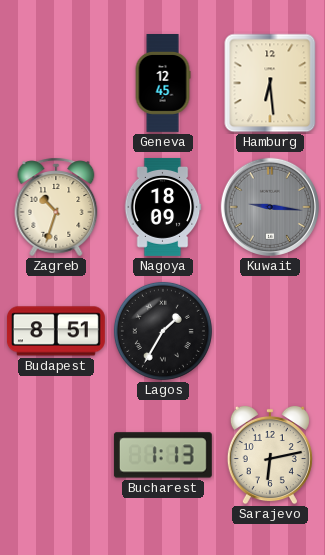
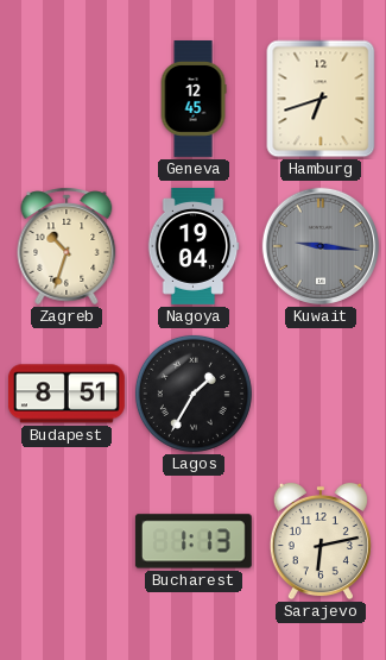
Hamburg: 6:29 -> 6:42 (321, 99)
Nagoya: 18:09 -> 19:04 (194, 246)
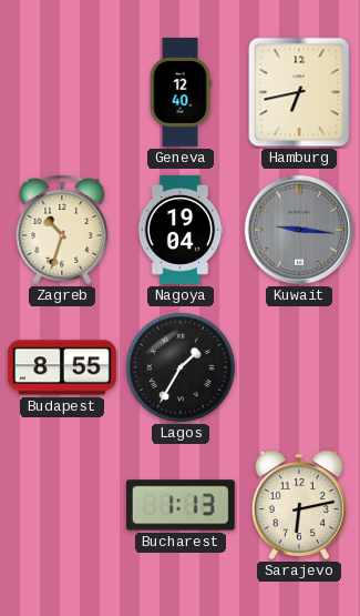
Geneva: 12:45 -> 12:40 (181, 93)
Hamburg: 6:42 -> 6:43 (299, 92)
Budapest: 8:51 -> 8:55 (62, 367)
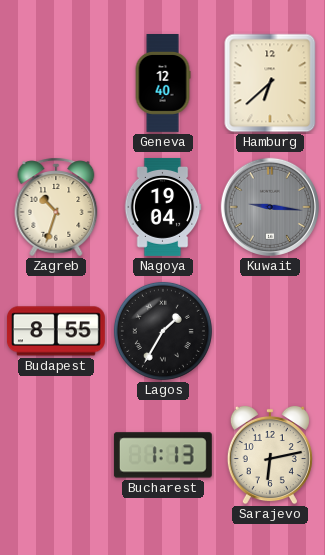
Hamburg: 6:43 -> 6:38 (270, 83)
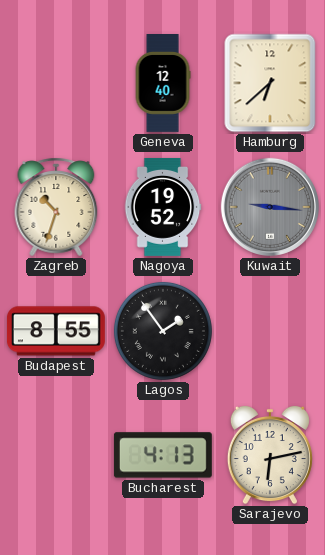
Nagoya: 19:04 -> 19:52 (163, 207)
Lagos: 1:35 -> 1:54 (163, 331)
Bucharest: 1:13 -> 4:13 (163, 455)
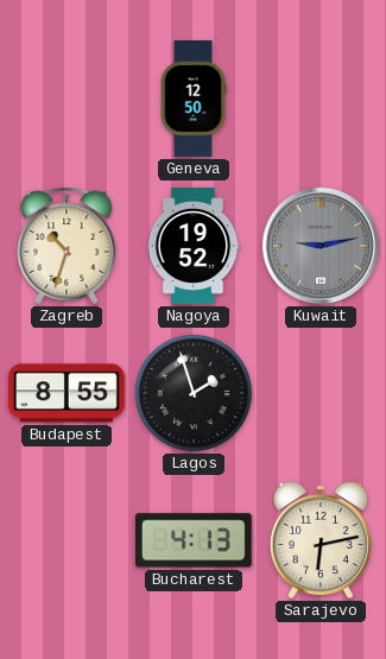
Geneva: 12:40 -> 12:50 (194, 100)
Hamburg: 6:38 -> none (270, 83)
Kuwait: 9:16 -> 9:13 (321, 246)
Lagos: 1:54 -> 1:57 (194, 393)
